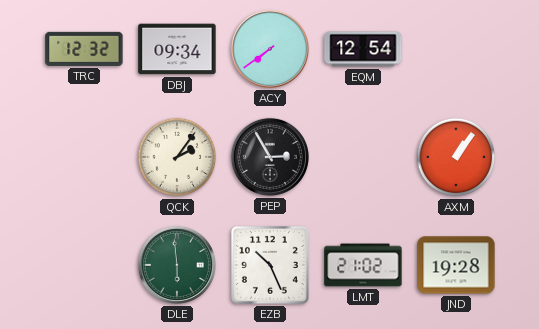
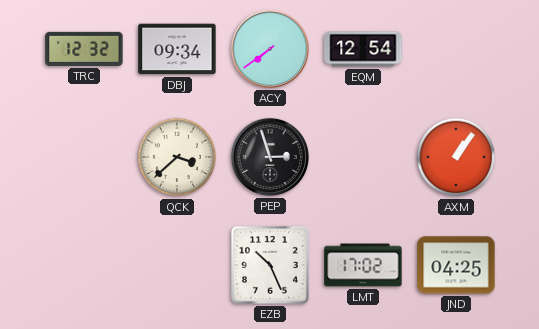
QCK: 2:06 -> 3:38 (177, 157)
PEP: 2:55 -> 2:57 (270, 157)
DLE: 5:59 -> none (177, 265)
LMT: 21:02 -> 17:02 (363, 265)
JND: 19:28 -> 04:25 (456, 265)
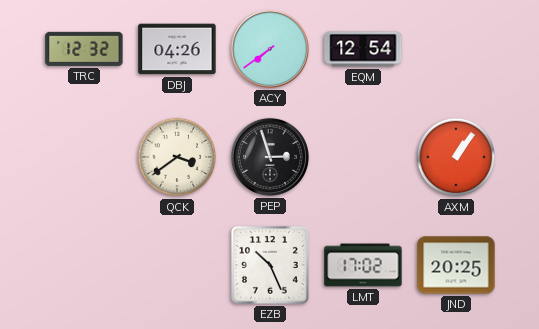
DBJ: 09:34 -> 04:26 (177, 49)
QCK: 3:38 -> 3:39 (177, 157)
JND: 04:25 -> 20:25 (456, 265)
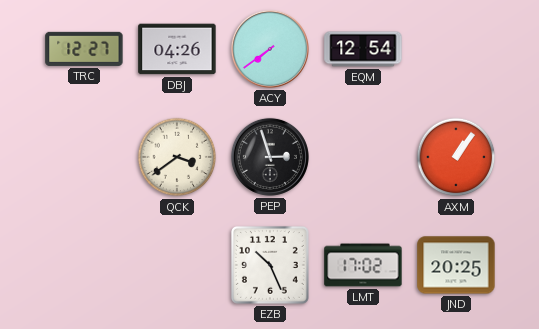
TRC: 12:32 -> 12:27 (84, 49)
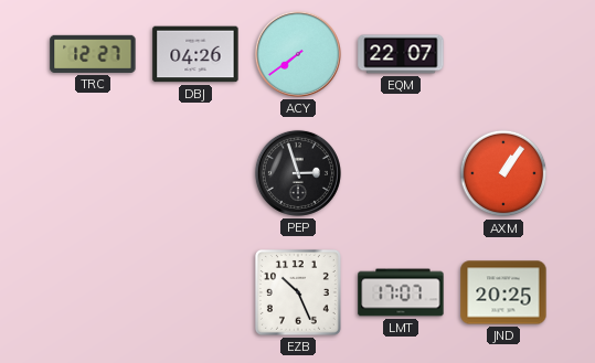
EQM: 12:54 -> 22:07 (401, 54)
QCK: 3:39 -> none (177, 157)
LMT: 17:02 -> 17:07 (401, 292)
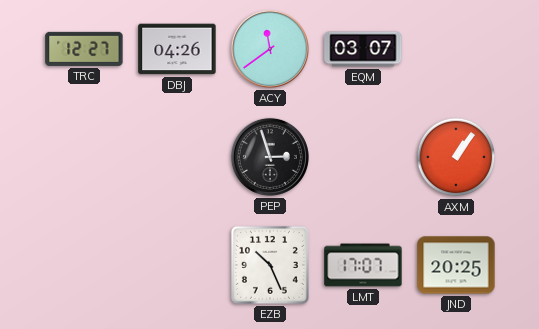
ACY: 7:39 -> 11:39 (270, 49)
EQM: 22:07 -> 03:07 (363, 49)
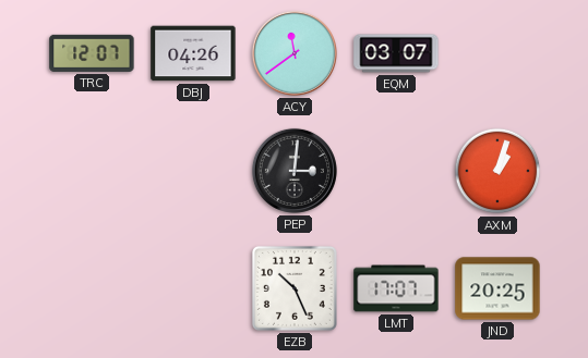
TRC: 12:27 -> 12:07 (92, 53)
PEP: 2:57 -> 3:01 (295, 171)
AXM: 1:06 -> 1:03 (497, 171)
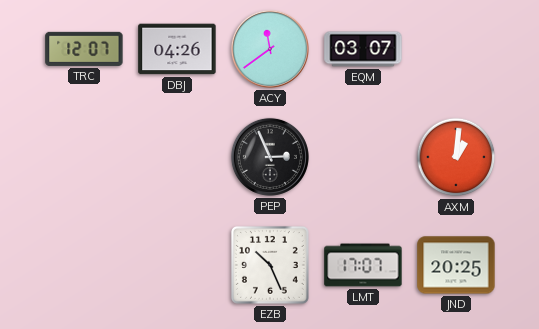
PEP: 3:01 -> 2:56 (270, 157)
AXM: 1:03 -> 1:01 (456, 157)
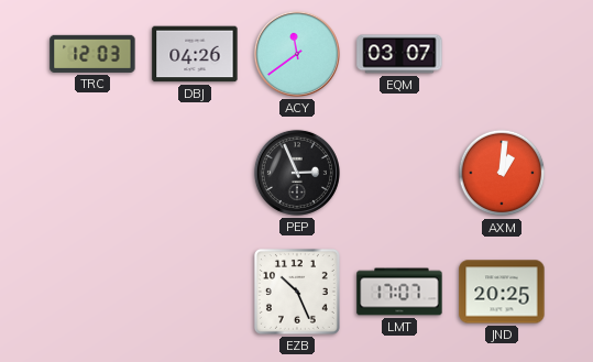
TRC: 12:07 -> 12:03 (92, 54)
